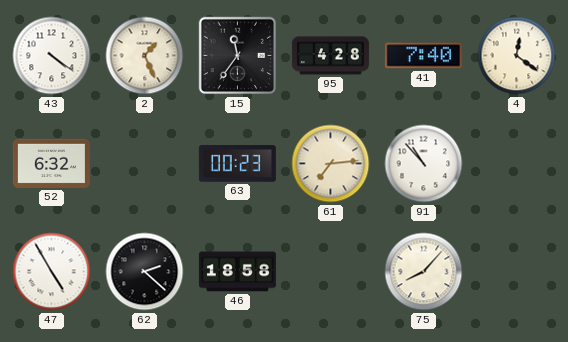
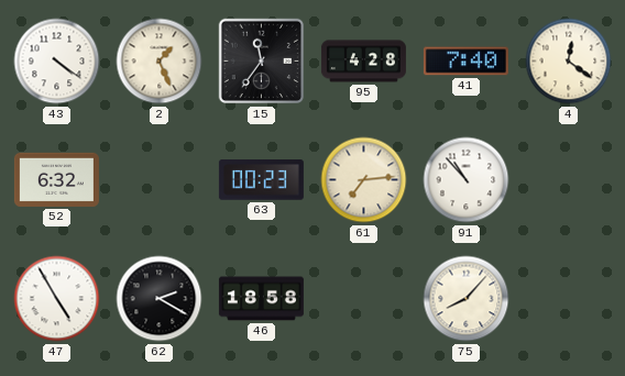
62: 2:22 -> 2:20 (160, 299)
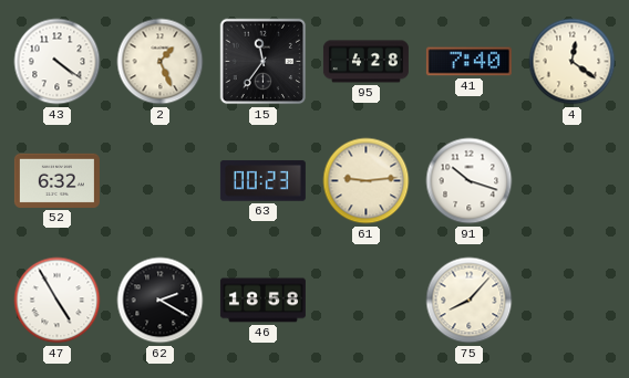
61: 7:14 -> 9:14 (367, 181)
91: 10:53 -> 10:18 (470, 181)
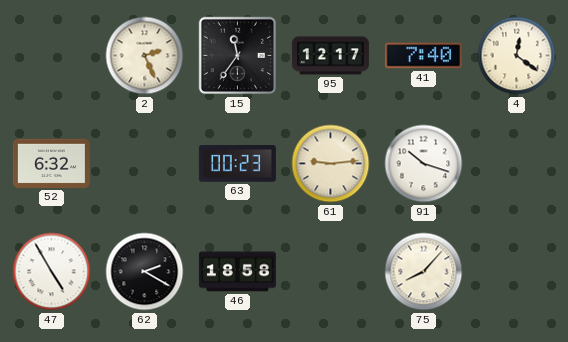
43: 4:21 -> none (58, 62)
2: 1:26 -> 2:26 (145, 56)
95: 4:28 -> 12:17 (330, 56)
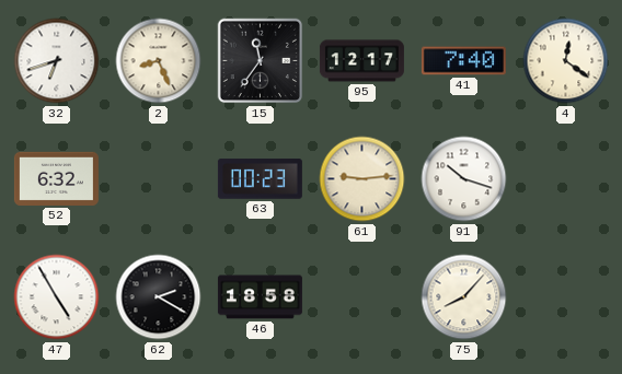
32: none -> 6:42 (57, 61)
2: 2:26 -> 8:26 (159, 61)
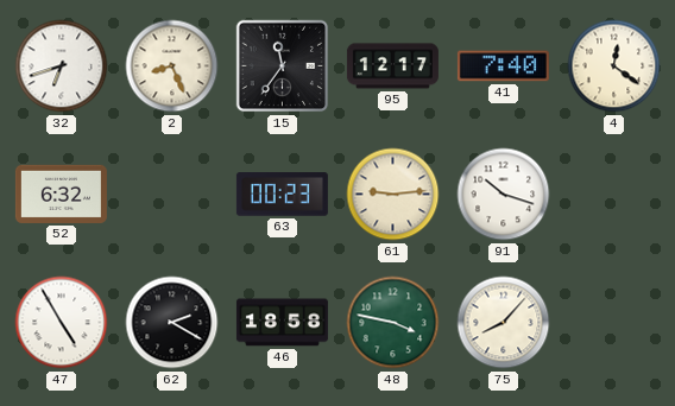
48: none -> 3:47 (393, 323)
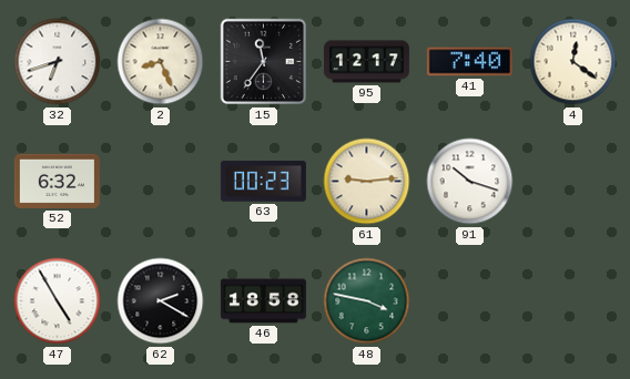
75: 8:07 -> none (504, 323)
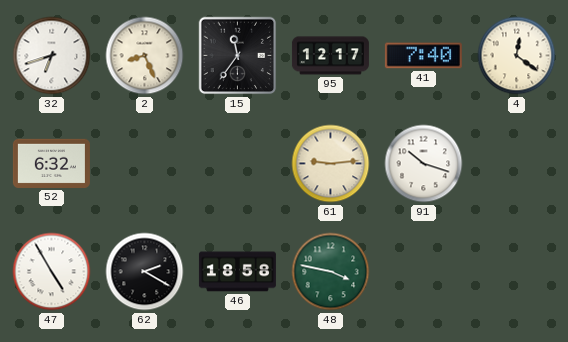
63: 00:23 -> none (263, 182)
